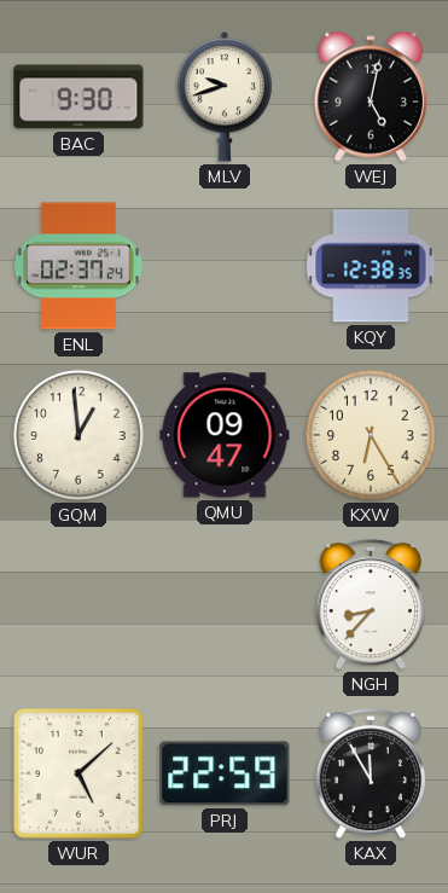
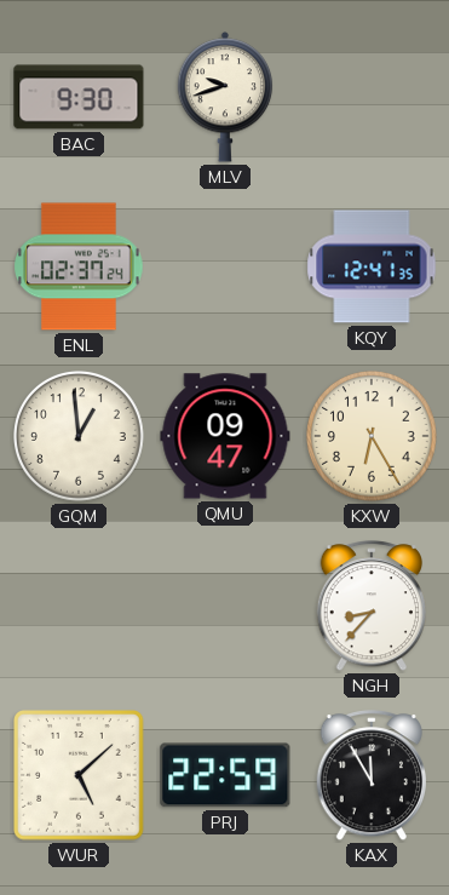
WEJ: 5:02 -> none (371, 97)
KQY: 12:38 -> 12:41 (372, 266)
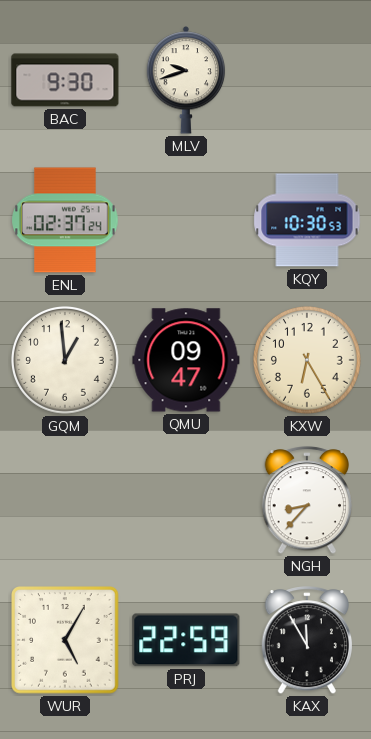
KQY: 12:41 -> 10:30 (307, 220)
WUR: 5:08 -> 5:05 (65, 640)
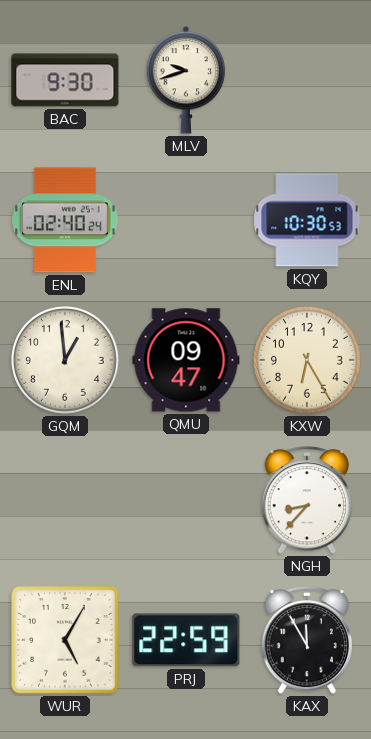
ENL: 02:37 -> 02:40 (65, 220)
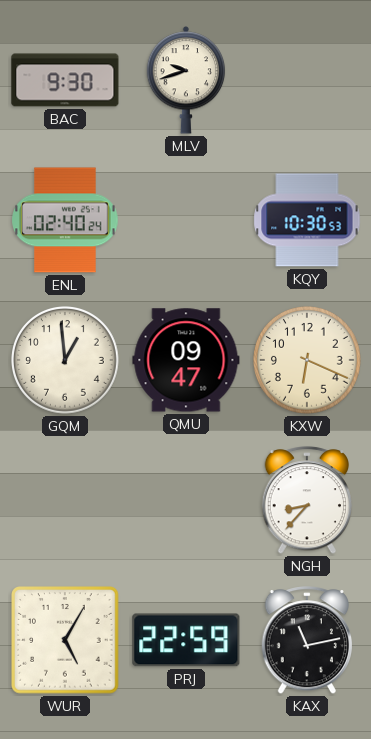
KXW: 6:25 -> 6:19 (308, 361)
KAX: 11:55 -> 11:13 (306, 641)
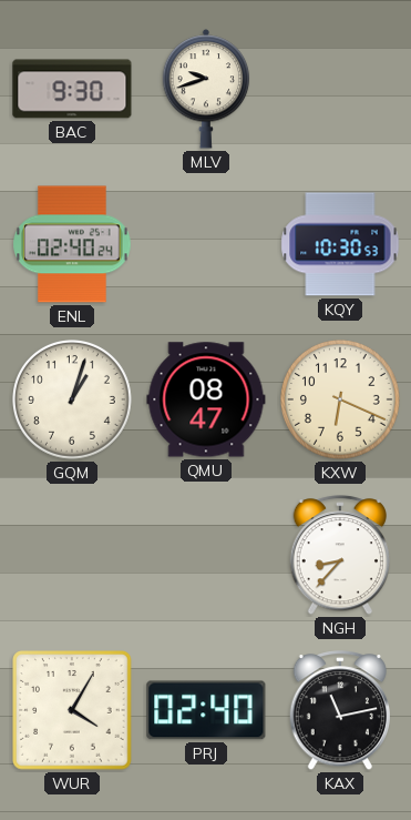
GQM: 12:59 -> 1:03 (73, 401)
QMU: 09:47 -> 08:47 (206, 399)
WUR: 5:05 -> 4:05 (72, 710)
PRJ: 22:59 -> 02:40 (206, 710)
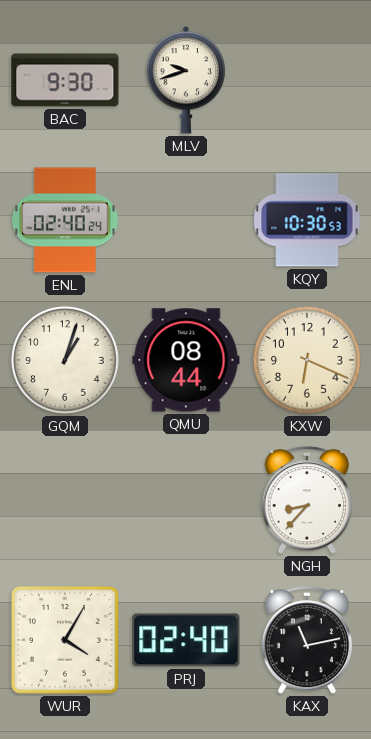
QMU: 08:47 -> 08:44 (186, 360)
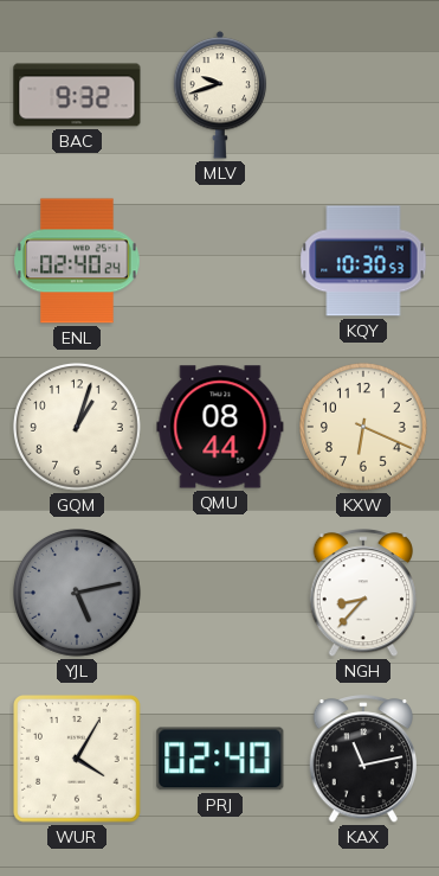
BAC: 9:30 -> 9:32 (77, 95)
YJL: none -> 5:13 (78, 594)
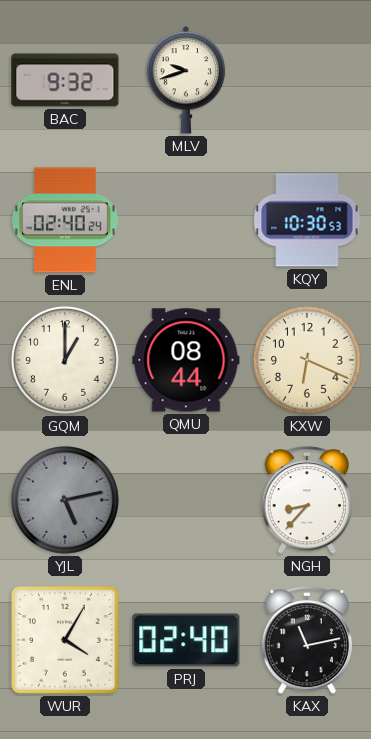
GQM: 1:03 -> 1:00 (66, 361)
